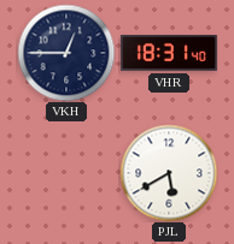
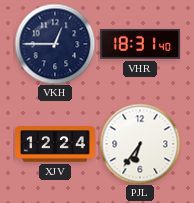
XJV: none -> 12:24 (56, 144)
PJL: 5:40 -> 6:36 (140, 144)
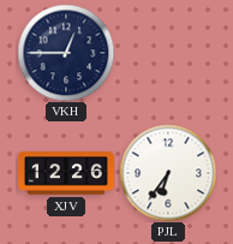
VHR: 18:31 -> none (141, 45)
XJV: 12:24 -> 12:26 (67, 173)
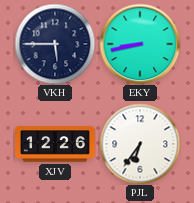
VKH: 12:45 -> 5:45 (55, 44)
EKY: none -> 8:43 (140, 44)
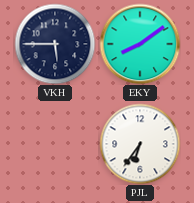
EKY: 8:43 -> 8:09 (140, 44)
XJV: 12:26 -> none (56, 144)
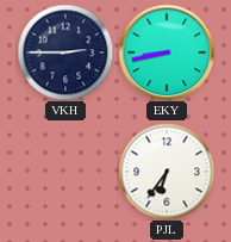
VKH: 5:45 -> 2:45 (65, 52)
EKY: 8:09 -> 8:43 (167, 52)
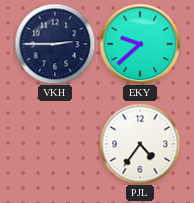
EKY: 8:43 -> 9:38 (140, 44)
PJL: 6:36 -> 4:36 (140, 144)
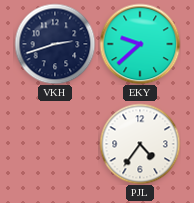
VKH: 2:45 -> 2:42 (55, 44)
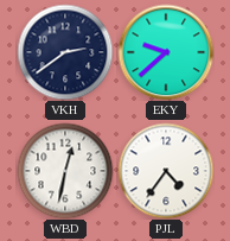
VKH: 2:42 -> 2:39 (65, 52)
WBD: none -> 12:32 (65, 171)
